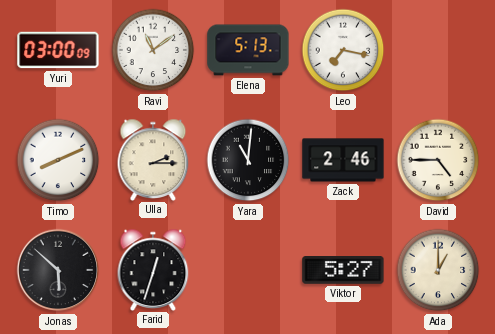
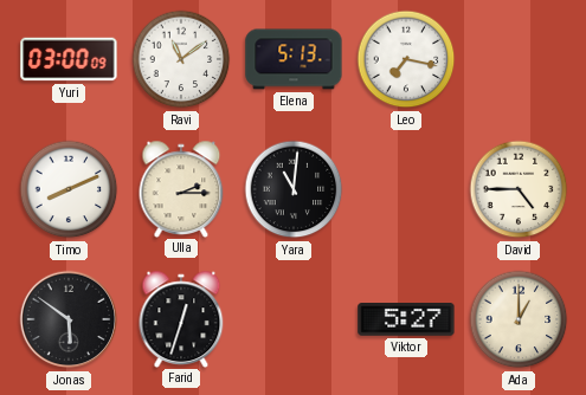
Zack: 2:46 -> none (343, 160)
Jonas: 5:52 -> 5:51 (69, 319)
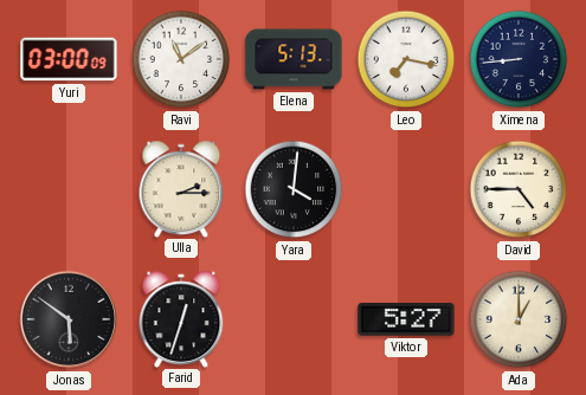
Ximena: none -> 8:44 (519, 59)
Timo: 8:11 -> none (69, 189)
Yara: 11:01 -> 4:01 (294, 189)
